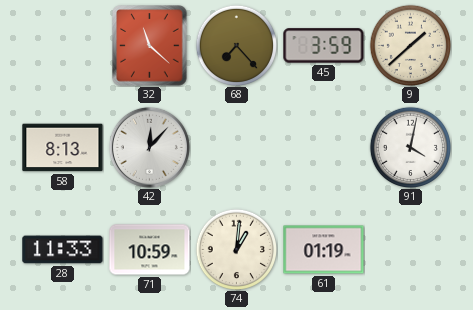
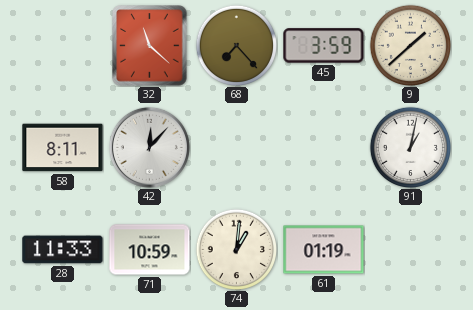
58: 8:13 -> 8:11 (63, 148)
91: 4:02 -> 1:02 (410, 147)
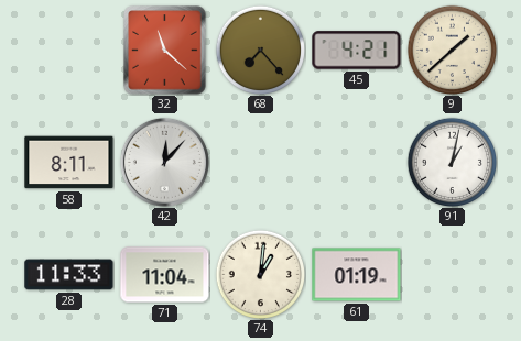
45: 3:59 -> 4:21 (357, 51)
71: 10:59 -> 11:04 (165, 275)
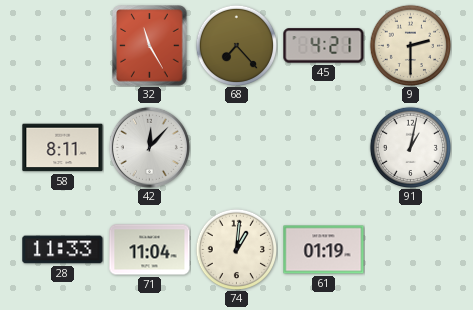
32: 11:22 -> 11:25 (150, 46)
9: 1:38 -> 2:30 (410, 45)
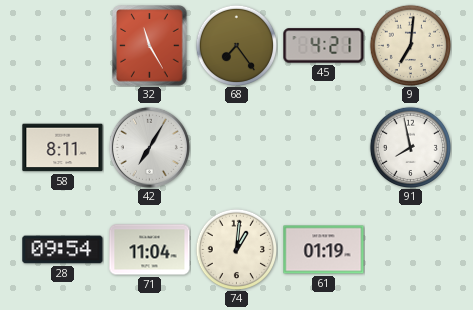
68: 7:23 -> 7:24 (236, 45)
9: 2:30 -> 7:01 (410, 45)
42: 12:07 -> 7:05 (149, 147)
91: 1:02 -> 7:58 (410, 147)
28: 11:33 -> 09:54 (63, 250)
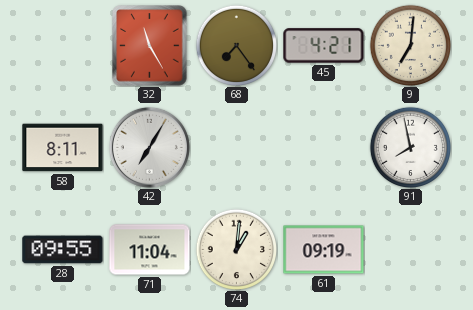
28: 09:54 -> 09:55 (63, 250)
61: 01:19 -> 09:19 (324, 250)
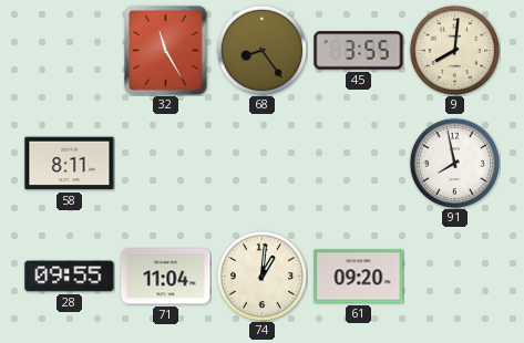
68: 7:24 -> 8:24 (261, 50)
45: 4:21 -> 3:55 (359, 51)
9: 7:01 -> 8:01 (454, 50)
42: 7:05 -> none (149, 147)
61: 09:19 -> 09:20 (359, 277)
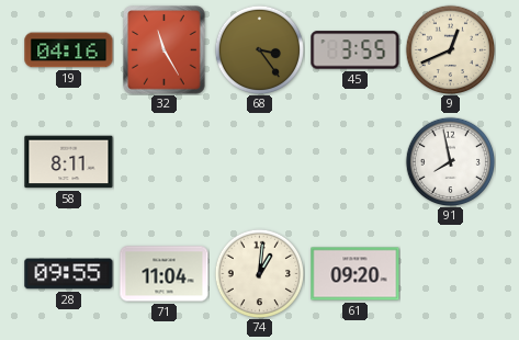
19: none -> 04:16 (69, 50)
68: 8:24 -> 3:24 (259, 49)
9: 8:01 -> 12:41 (450, 49)
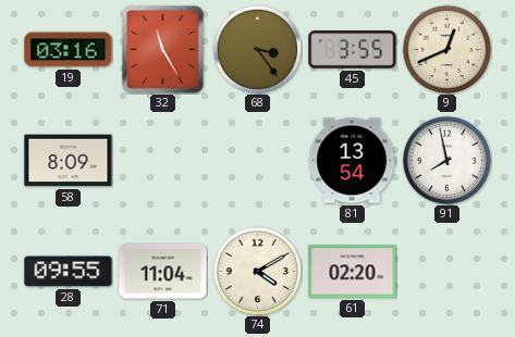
19: 04:16 -> 03:16 (69, 50)
58: 8:11 -> 8:09 (69, 161)
81: none -> 13:54 (353, 161)
74: 1:01 -> 4:10 (257, 271)
61: 09:20 -> 02:20 (353, 272)
